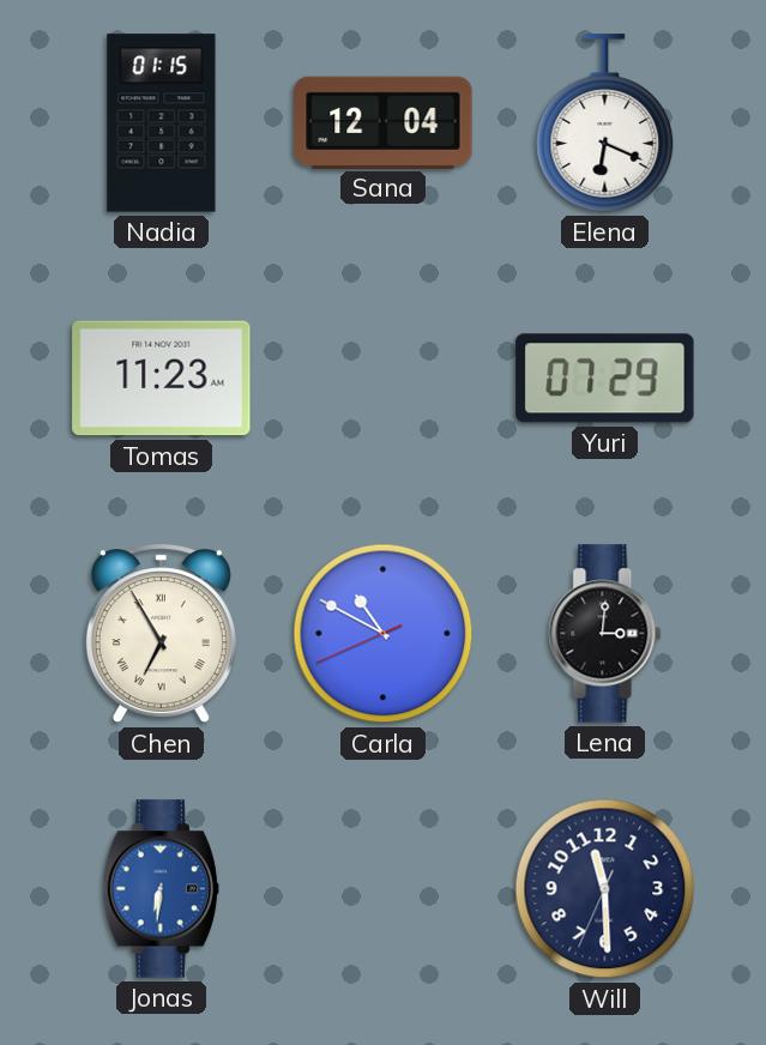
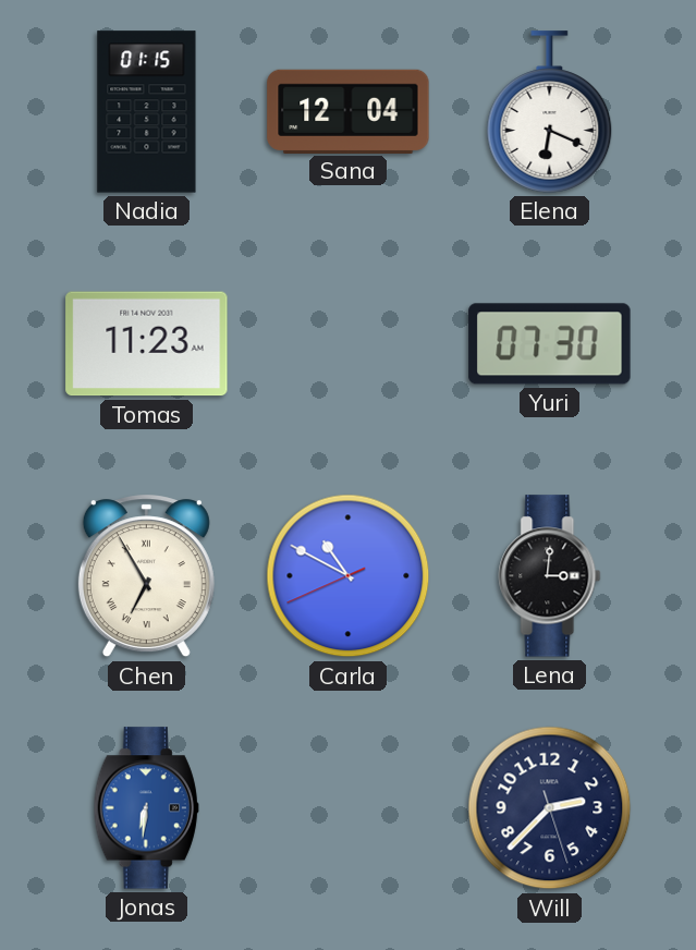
Yuri: 07:29 -> 07:30 (550, 344)
Will: 11:29 -> 2:37 (550, 808)
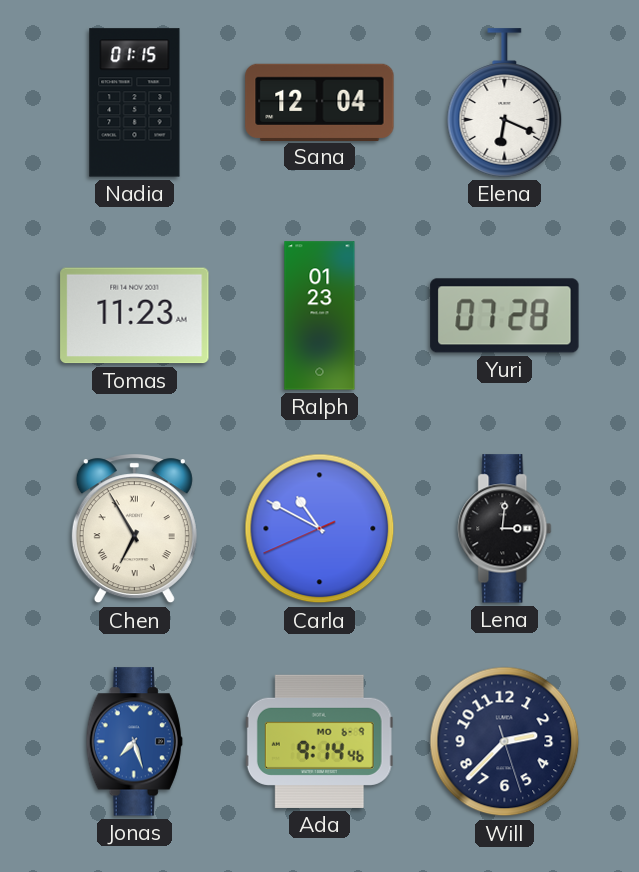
Ralph: none -> 01:23 (320, 316)
Yuri: 07:30 -> 07:28 (505, 316)
Jonas: 6:31 -> 7:27 (134, 742)
Ada: none -> 9:14 (319, 741)
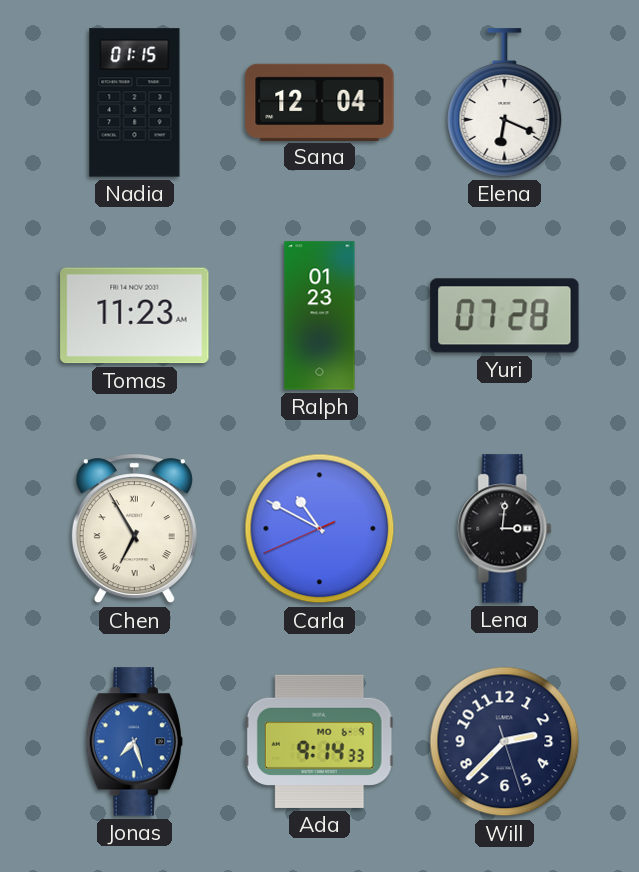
Ada: 9:14:46 -> 9:14:33 (319, 741)
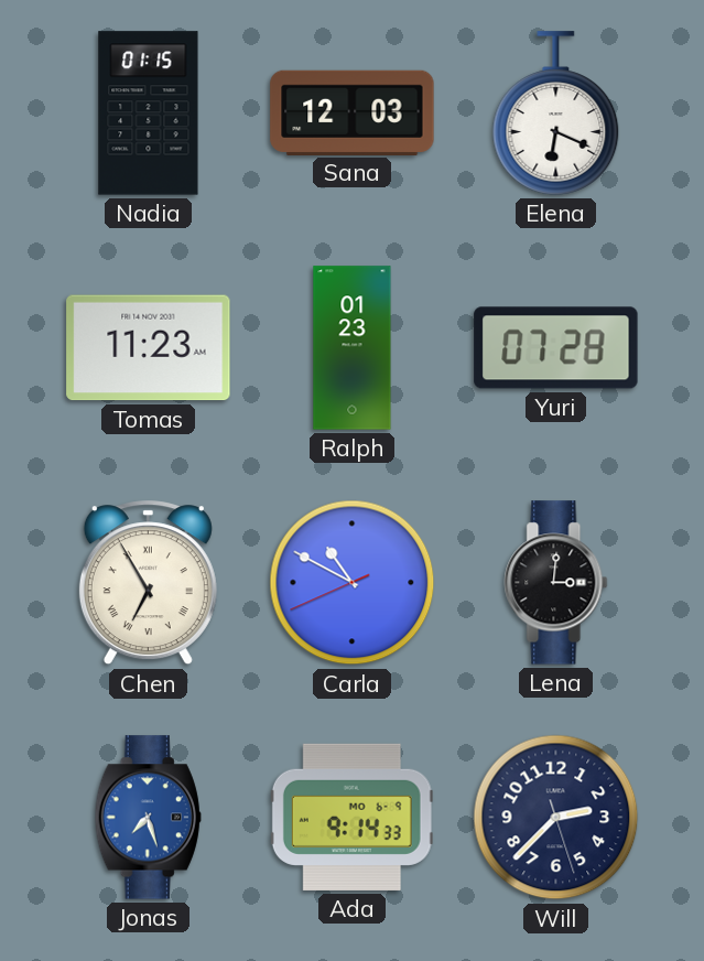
Sana: 12:04 -> 12:03 (353, 112)
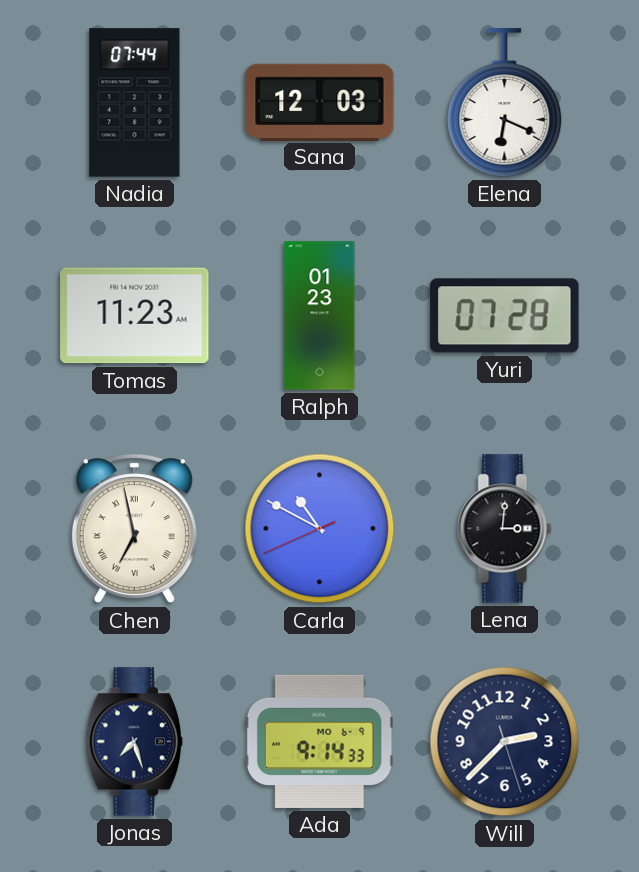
Nadia: 01:15 -> 07:44 (135, 103)
Chen: 6:55 -> 6:58 (134, 529)
Jonas dial: blue -> navy (134, 742)
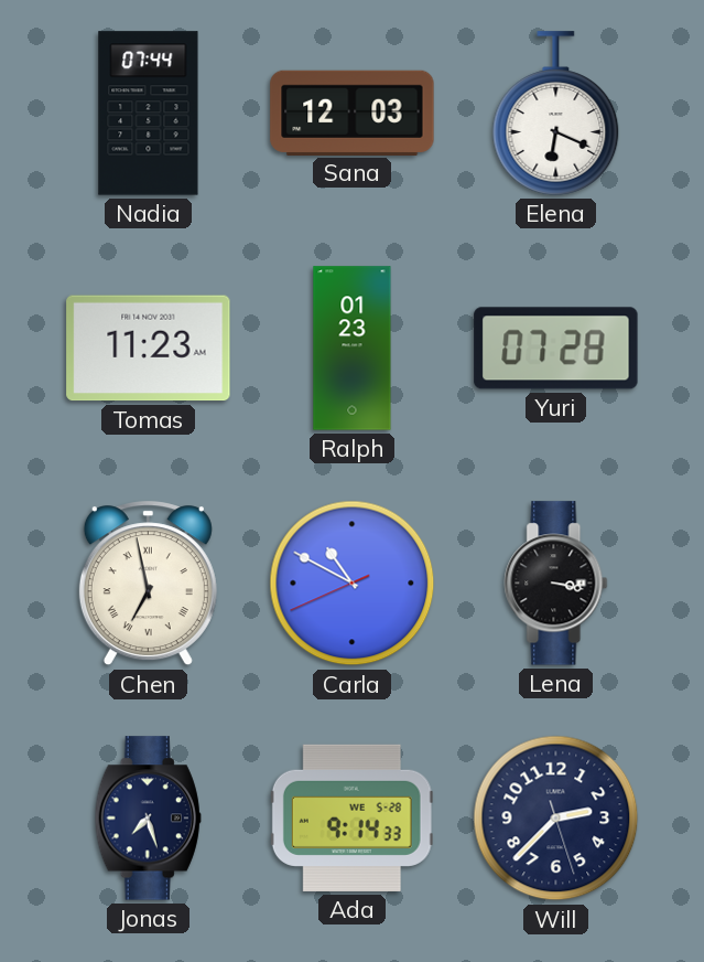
Lena: 3:01 -> 3:17 (556, 584)
Ada date: MO 6-9 -> WE 5-28 (351, 817)
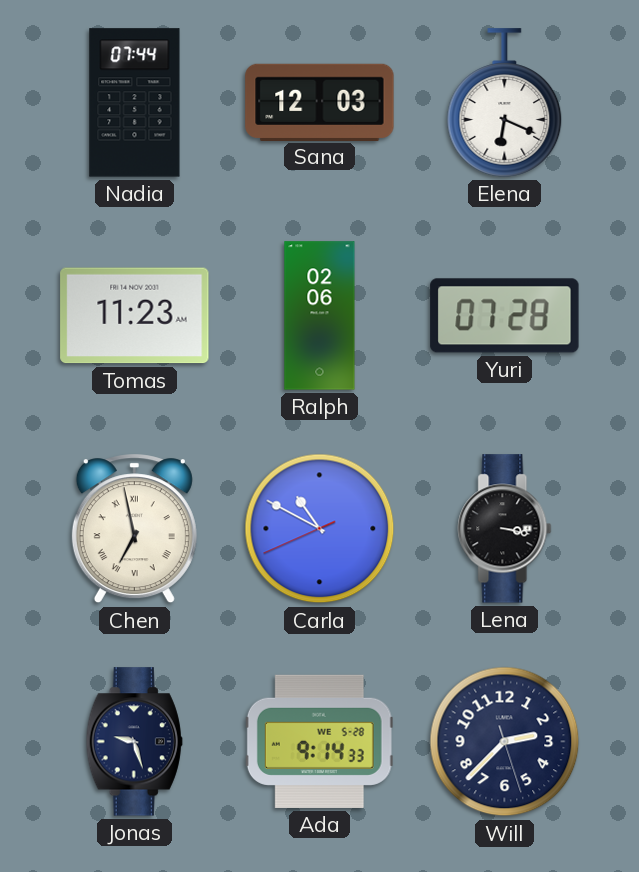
Ralph: 01:23 -> 02:06 (320, 316)
Jonas: 7:27 -> 9:27 (134, 742)
